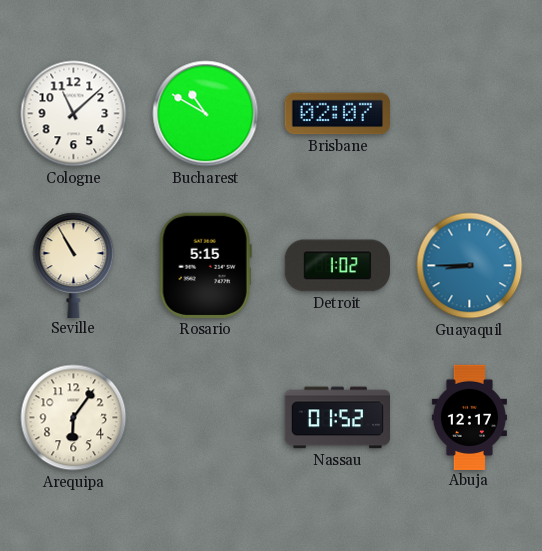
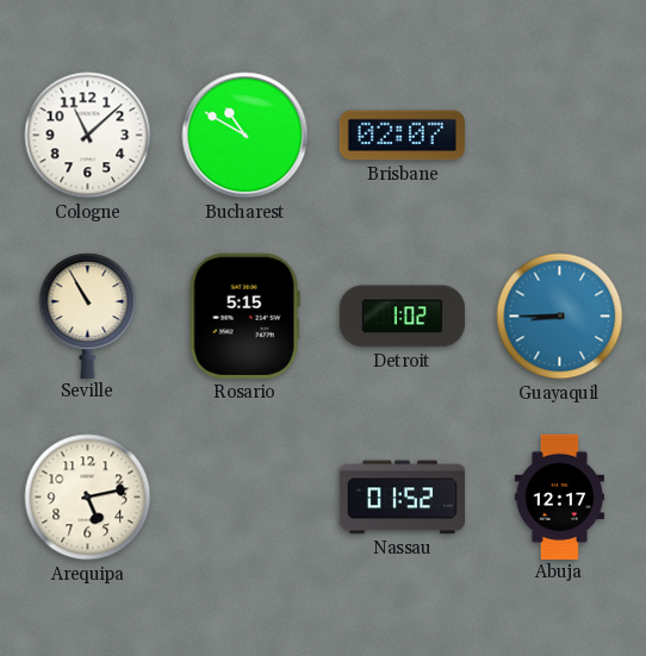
Arequipa: 6:06 -> 5:13 (88, 498)
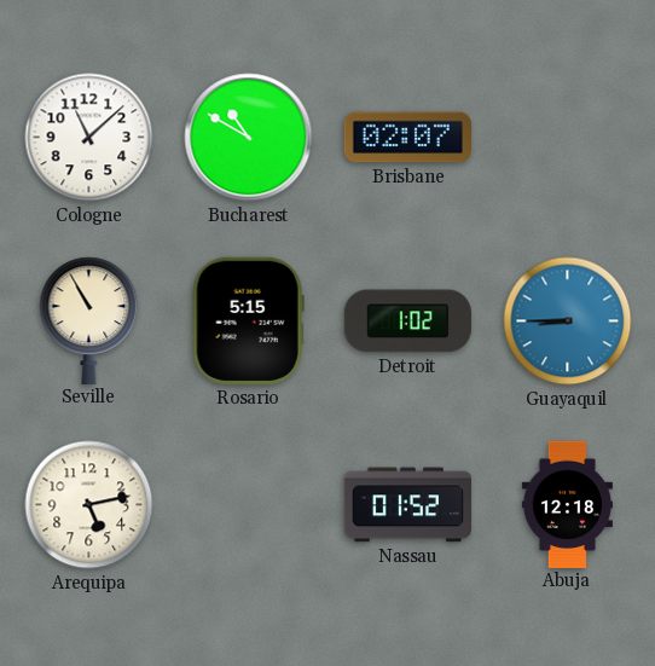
Abuja: 12:17 -> 12:18 (567, 504)
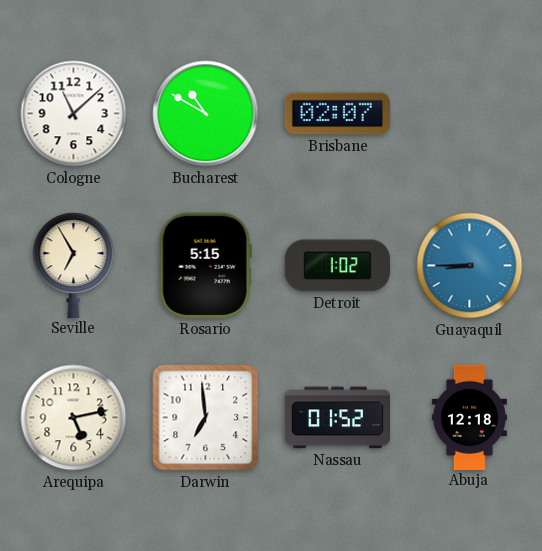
Seville: 10:55 -> 6:55 (74, 265)
Darwin: none -> 6:59 (206, 418)
